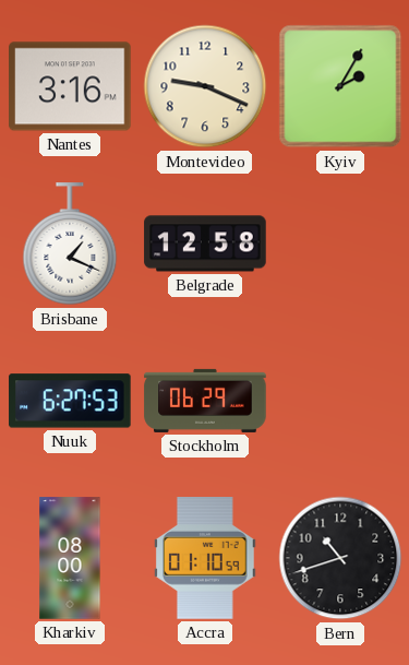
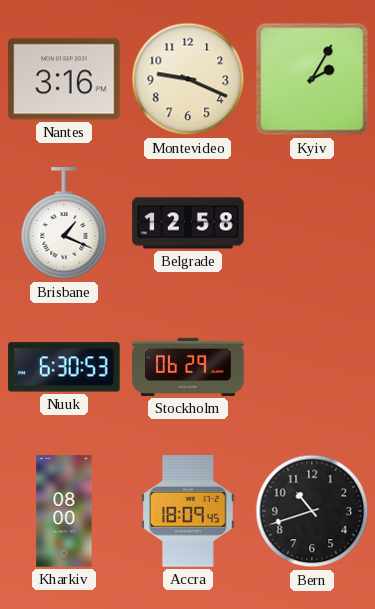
Nuuk: 6:27 -> 6:30 (64, 367)
Accra: 01:10 -> 18:09 (189, 511)
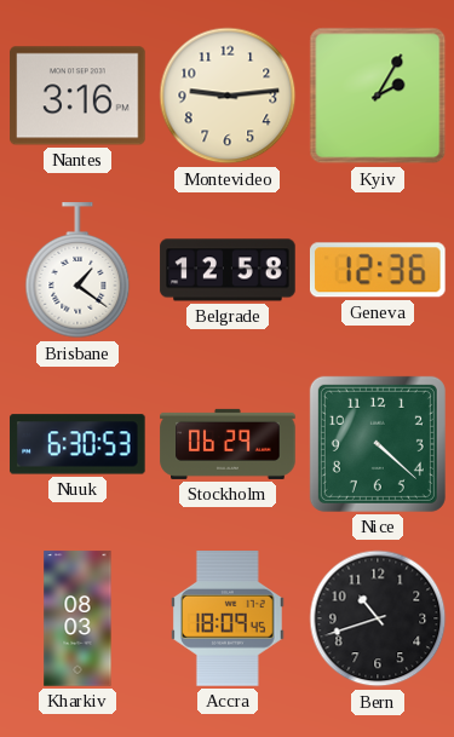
Montevideo: 9:19 -> 9:14 (228, 96)
Brisbane: 1:19 -> 1:21 (77, 271)
Geneva: none -> 12:36 (378, 270)
Nice: none -> 4:22 (378, 444)
Kharkiv: 08:00 -> 08:03 (77, 618)
